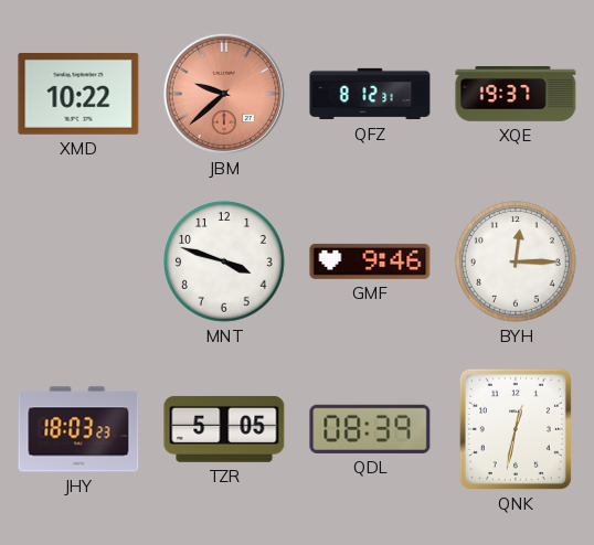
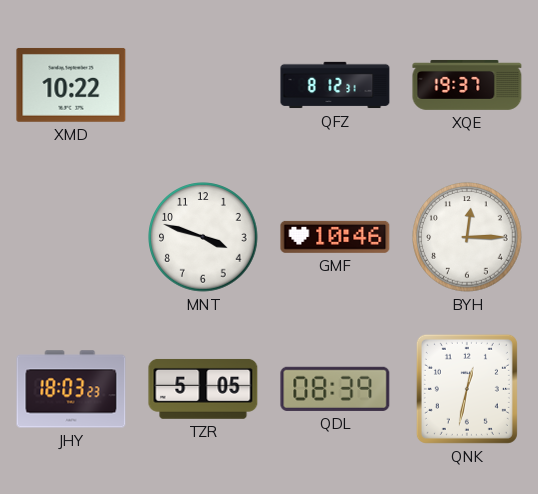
JBM: 9:38 -> none (224, 94)
GMF: 9:46 -> 10:46 (335, 237)
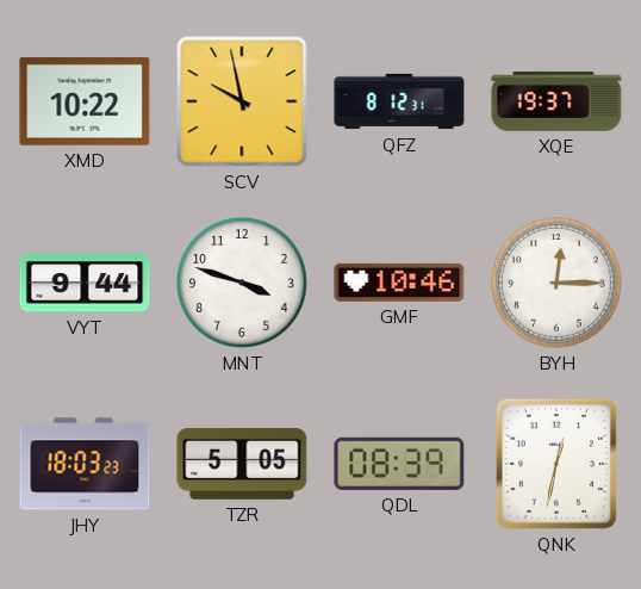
SCV: none -> 9:58 (242, 101)
VYT: none -> 9:44 (85, 283)
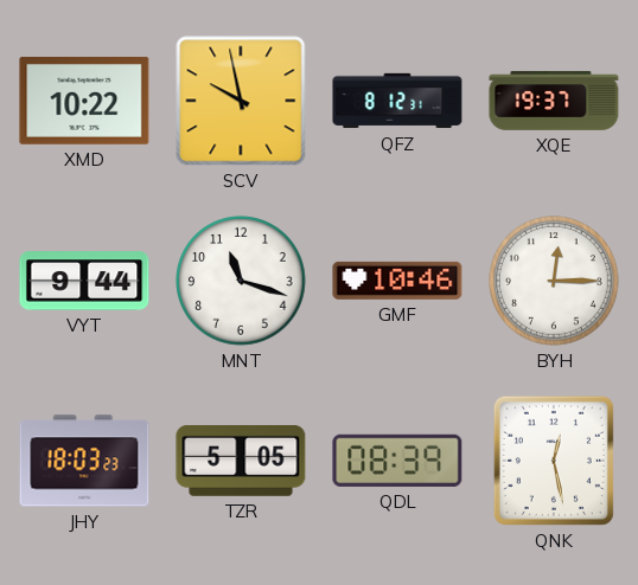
MNT: 3:48 -> 11:18 (241, 281)
QNK: 12:32 -> 12:28 (554, 461)
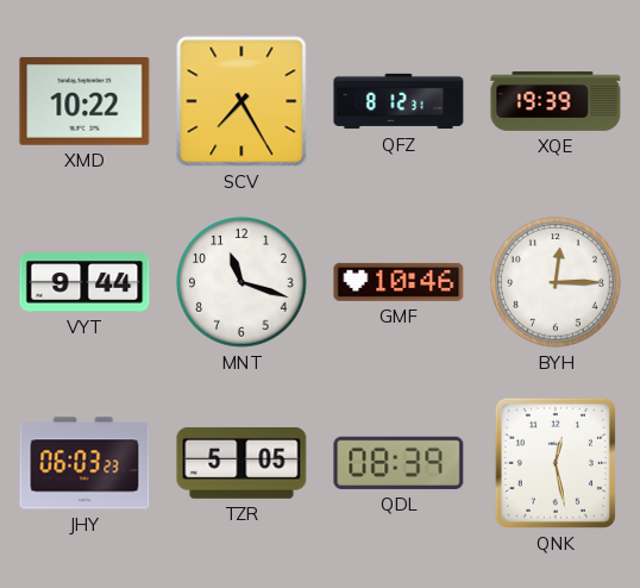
SCV: 9:58 -> 7:25 (241, 101)
XQE: 19:37 -> 19:39 (556, 101)
JHY: 18:03 -> 06:03 (84, 463)
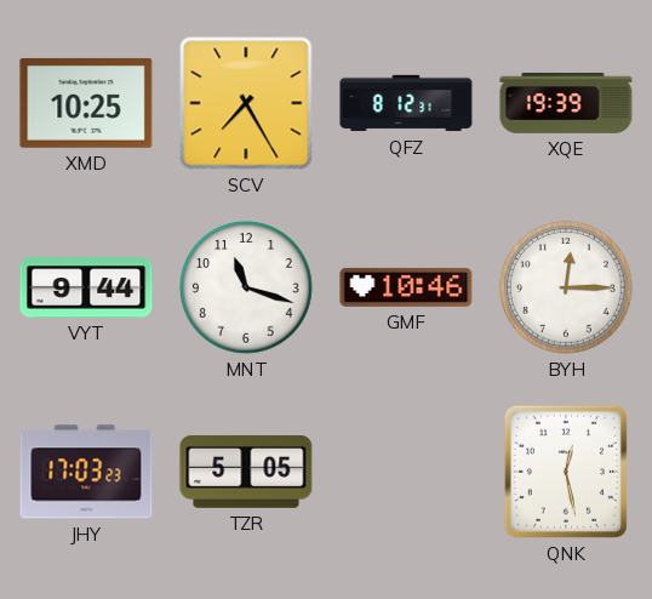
XMD: 10:22 -> 10:25 (86, 103)
JHY: 06:03 -> 17:03 (86, 472)
QDL: 08:39 -> none (399, 463)
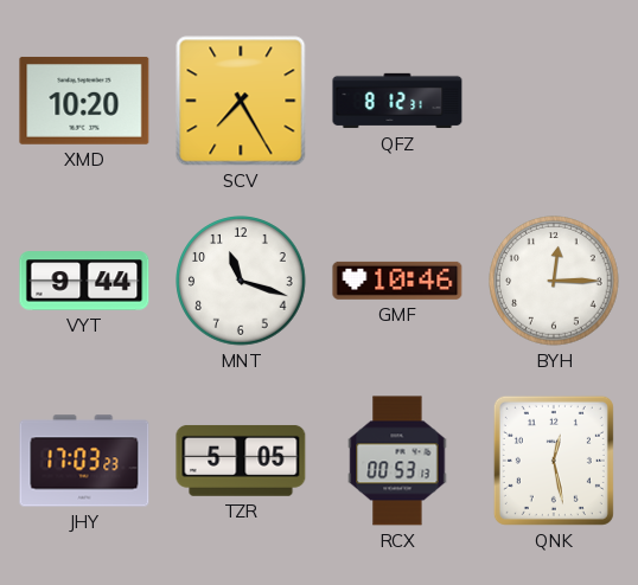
XMD: 10:25 -> 10:20 (84, 101)
XQE: 19:39 -> none (566, 103)
RCX: none -> 00:53 (397, 461)
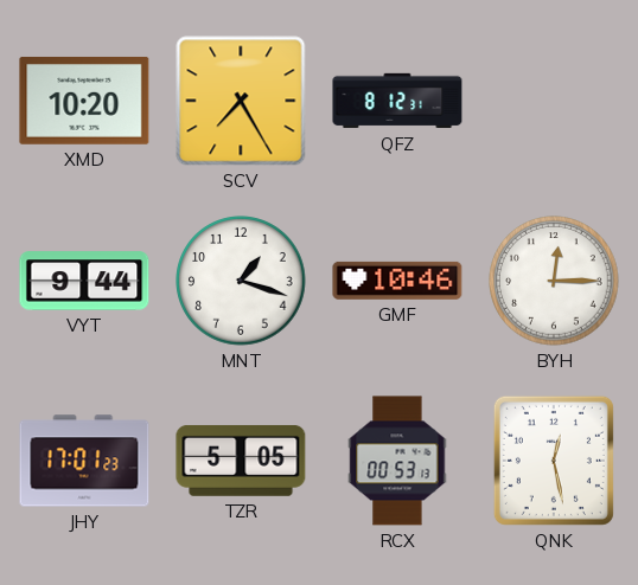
MNT: 11:18 -> 1:18 (241, 281)
JHY: 17:03 -> 17:01 (84, 461)
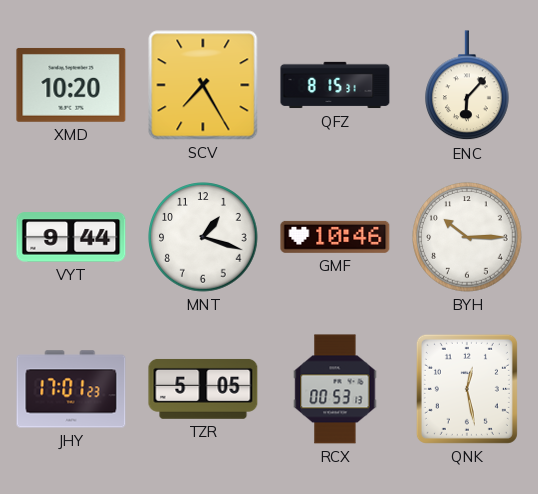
QFZ: 8:12 -> 8:15 (335, 85)
ENC: none -> 6:07 (468, 86)
BYH: 12:15 -> 10:15 (467, 237)
